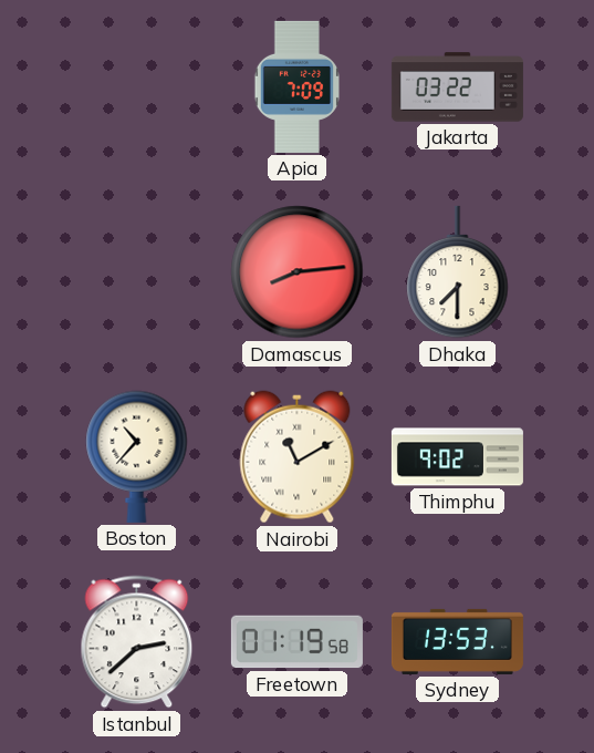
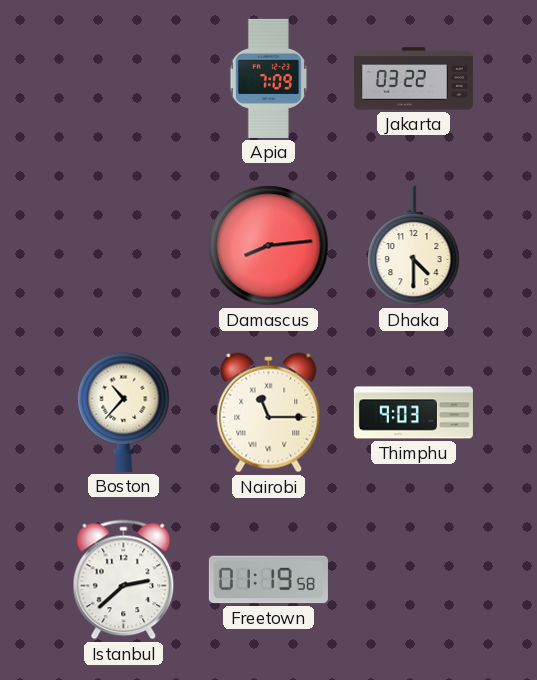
Dhaka: 7:30 -> 4:30 (414, 246)
Nairobi: 11:10 -> 11:15 (269, 413)
Thimphu: 9:02 -> 9:03 (413, 413)
Sydney: 13:53 -> none (457, 641)
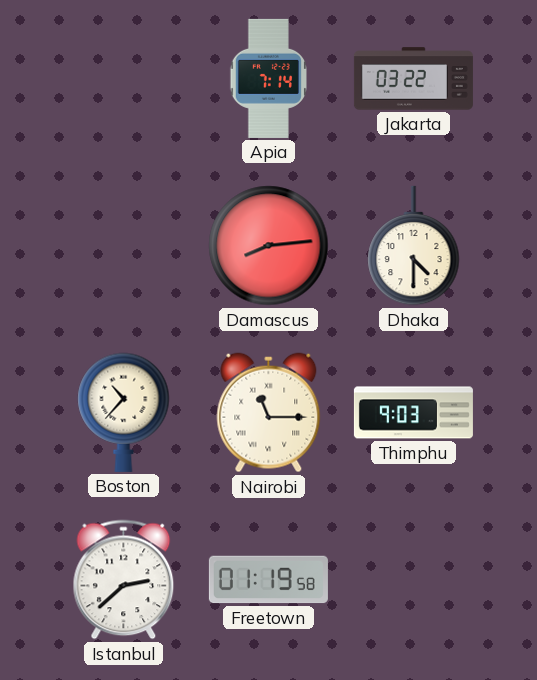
Apia: 7:09 -> 7:14 (268, 78)
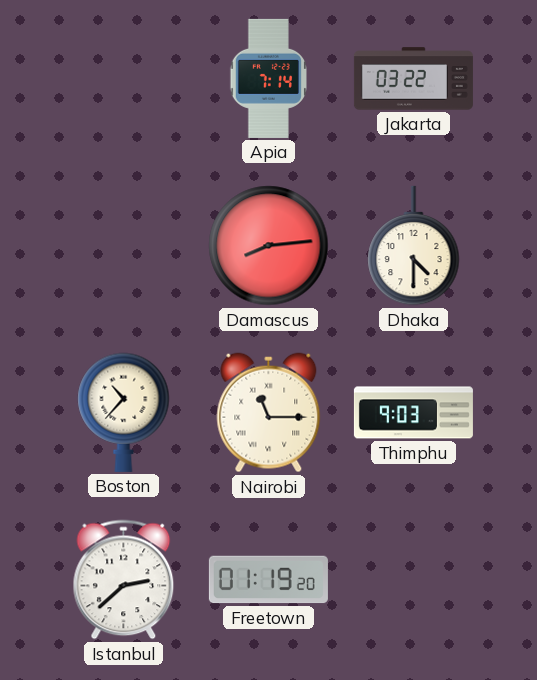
Freetown: 01:19:58 -> 01:19:20 (268, 580)
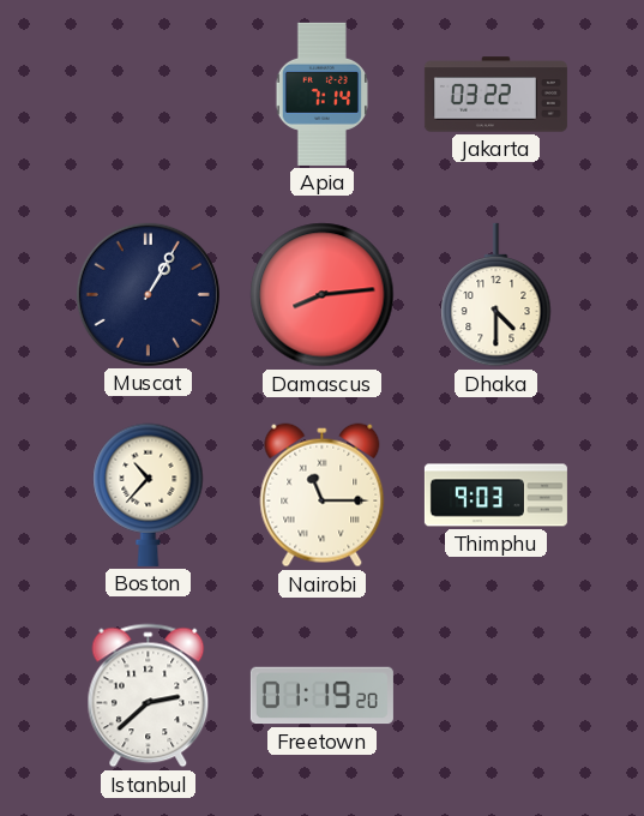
Muscat: none -> 1:05 (148, 294)
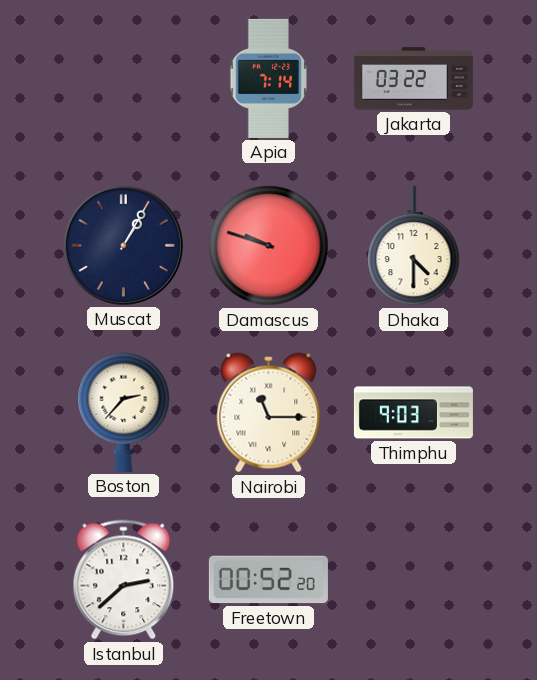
Damascus: 8:14 -> 9:48 (269, 246)
Boston: 10:37 -> 2:37 (124, 412)
Freetown: 01:19 -> 00:52 (268, 580)
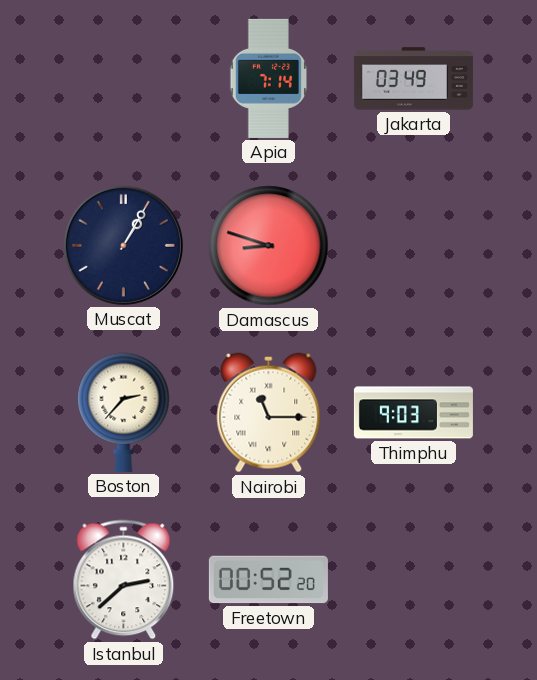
Jakarta: 03:22 -> 03:49 (413, 79)
Damascus: 9:48 -> 8:48 (269, 246)
Dhaka: 4:30 -> none (414, 246)
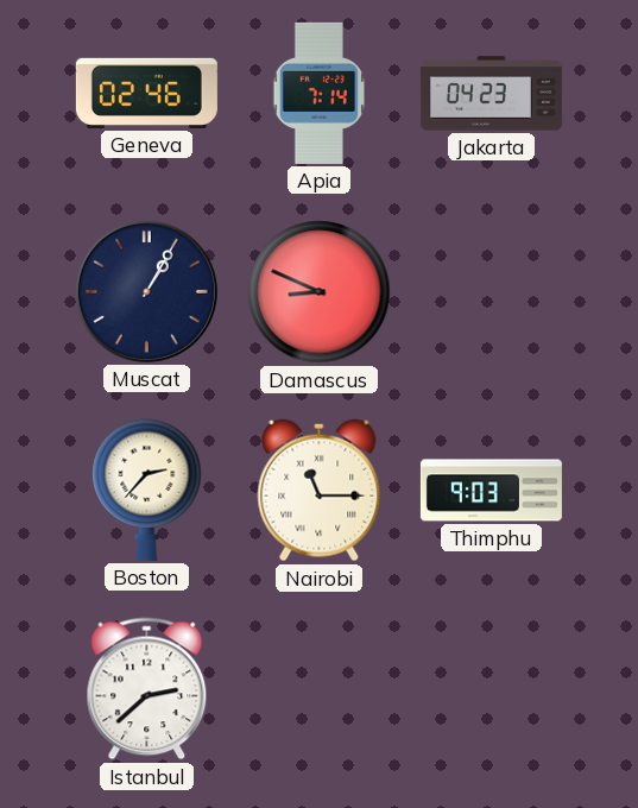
Geneva: none -> 02:46 (146, 93)
Jakarta: 03:49 -> 04:23 (491, 94)
Damascus: 8:48 -> 8:49 (320, 292)
Freetown: 00:52 -> none (268, 580)
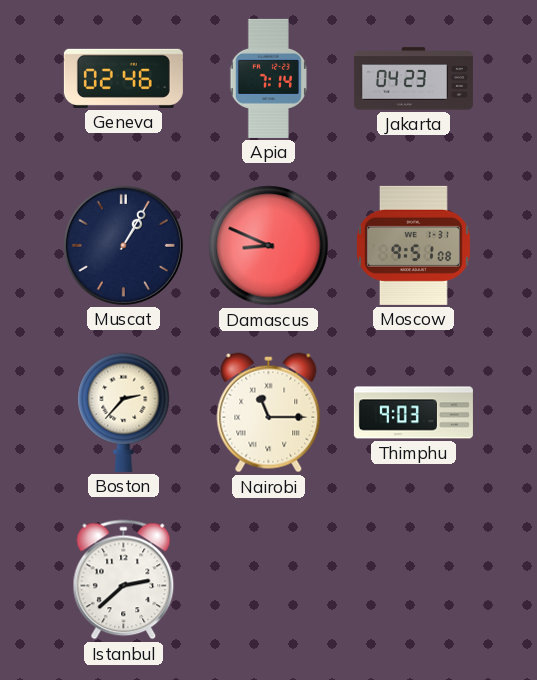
Moscow: none -> 9:51 (413, 245)
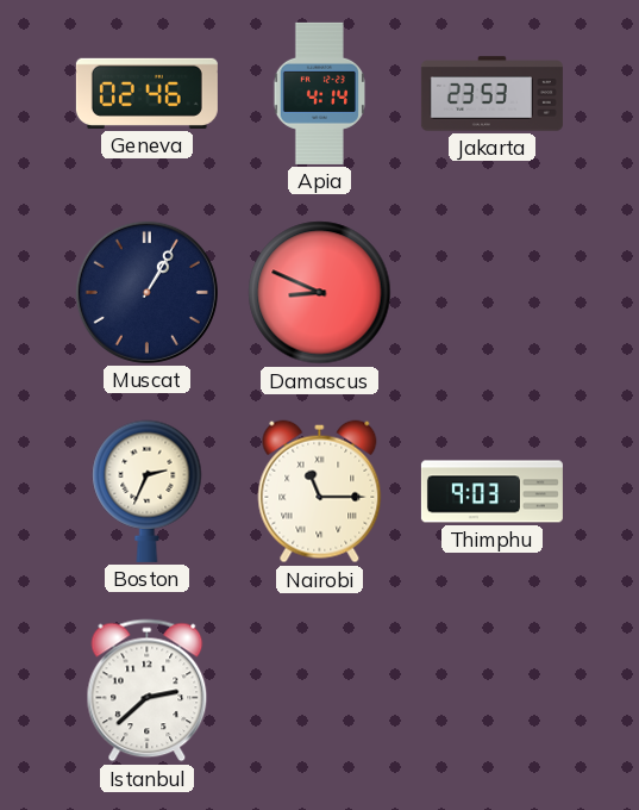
Apia: 7:14 -> 4:14 (319, 93)
Jakarta: 04:23 -> 23:53 (491, 94)
Moscow: 9:51 -> none (413, 245)
Boston: 2:37 -> 2:34 (148, 491)
